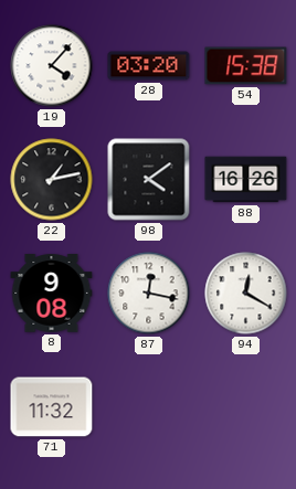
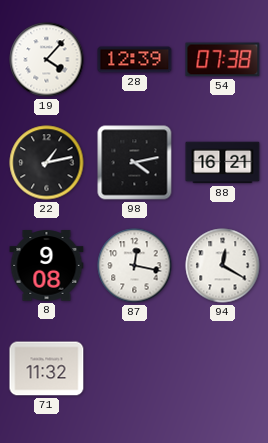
28: 03:20 -> 12:39 (135, 60)
54: 15:38 -> 07:38 (223, 60)
98: 4:09 -> 4:13 (135, 163)
88: 16:26 -> 16:21 (223, 163)
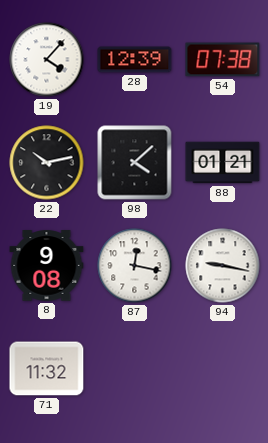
22: 1:13 -> 10:13 (47, 163)
98: 4:13 -> 4:08 (135, 163)
88: 16:21 -> 01:21 (223, 163)
94: 12:20 -> 9:17 (223, 266)
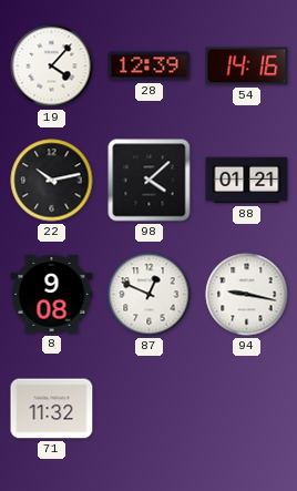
54: 07:38 -> 14:16 (247, 67)
87: 12:17 -> 12:49 (150, 295)
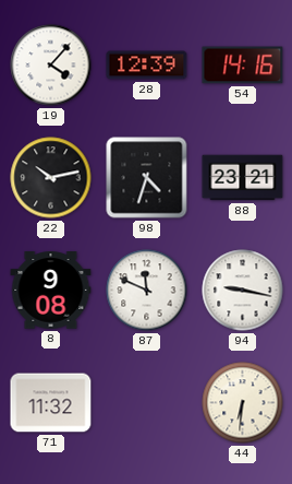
98: 4:08 -> 4:33 (147, 178)
88: 01:21 -> 23:21 (243, 178)
87: 12:49 -> 11:49 (147, 291)
44: none -> 6:31 (243, 403)
